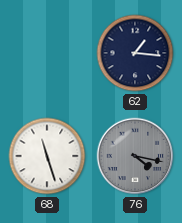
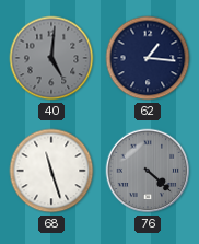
40: none -> 5:01 (51, 58)
76: 4:17 -> 4:22 (148, 171)
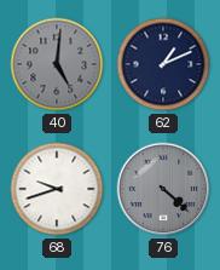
62: 1:16 -> 1:11 (163, 64)
68: 11:27 -> 9:42 (57, 189)
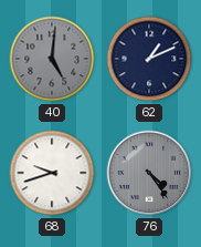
76: 4:22 -> 4:24 (149, 173)
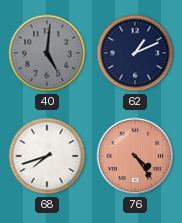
68: 9:42 -> 7:42 (47, 156)
76 dial: grey -> salmon (135, 156)
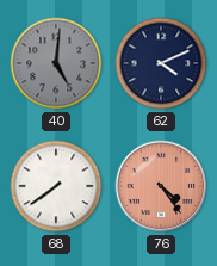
62: 1:11 -> 4:11 (161, 63)
68: 7:42 -> 7:39 (56, 186)
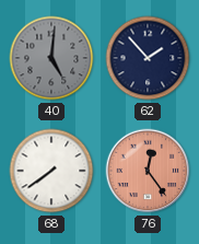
62: 4:11 -> 1:53 (148, 58)
76: 4:24 -> 12:24 (148, 171)
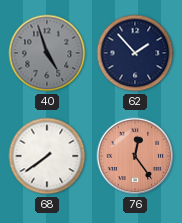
40: 5:01 -> 4:57 (47, 53)
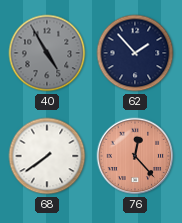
40: 4:57 -> 4:55 (47, 53)
76: 12:24 -> 12:23 (135, 156)
